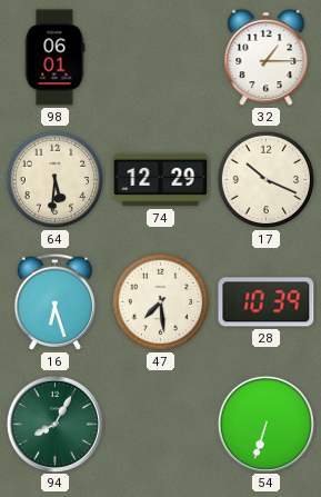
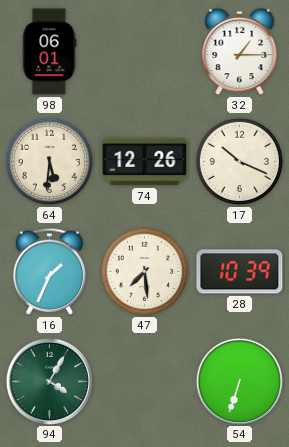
74: 12:29 -> 12:26 (145, 162)
16: 6:27 -> 1:34 (50, 271)
94: 8:05 -> 4:05 (49, 381)
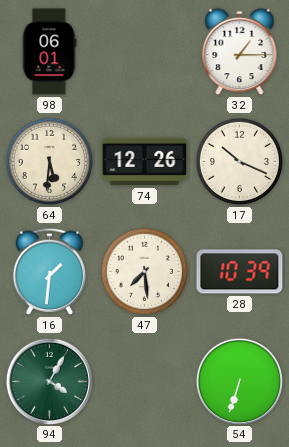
16: 1:34 -> 1:31 (50, 271)
